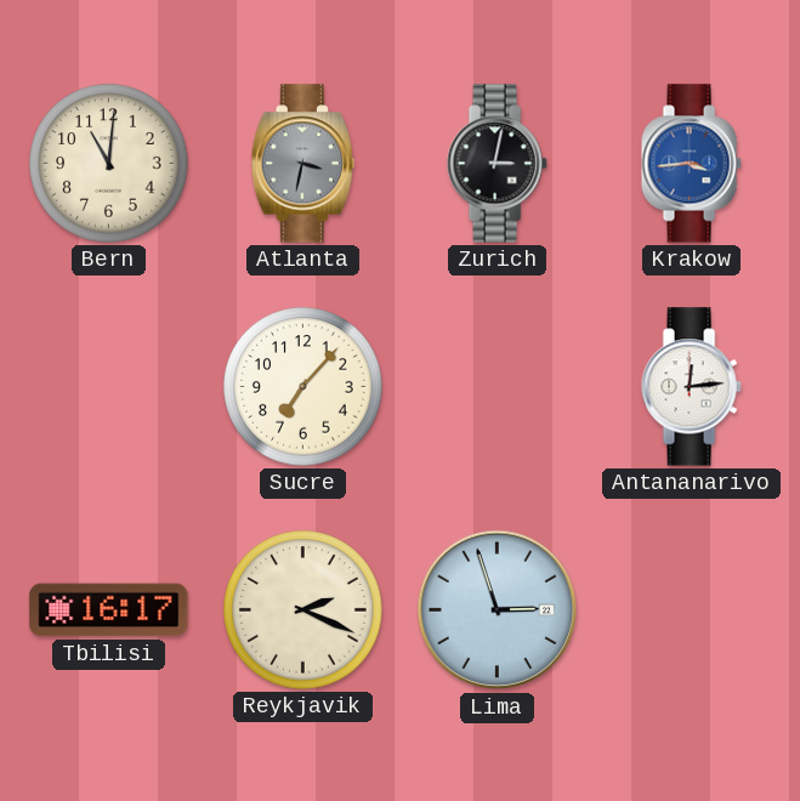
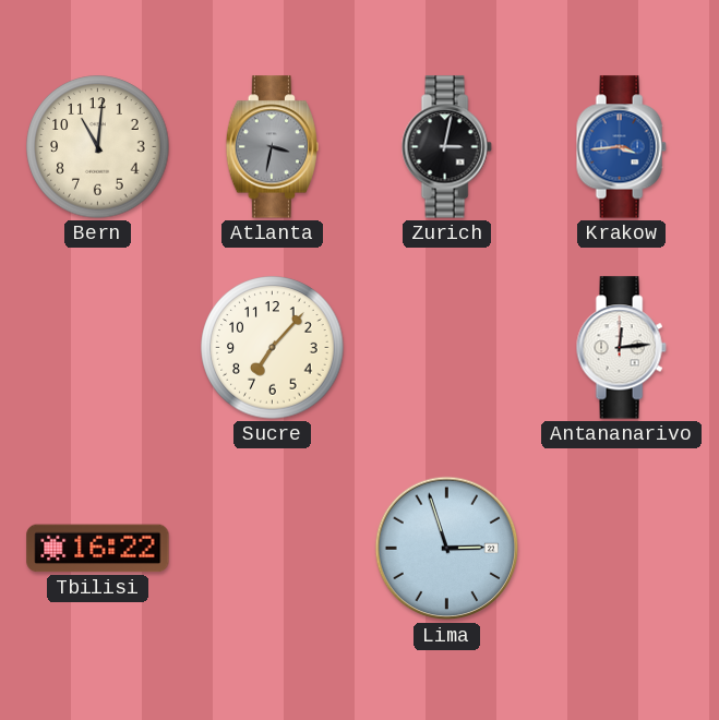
Tbilisi: 16:17 -> 16:22 (98, 549)
Reykjavik: 2:19 -> none (303, 610)
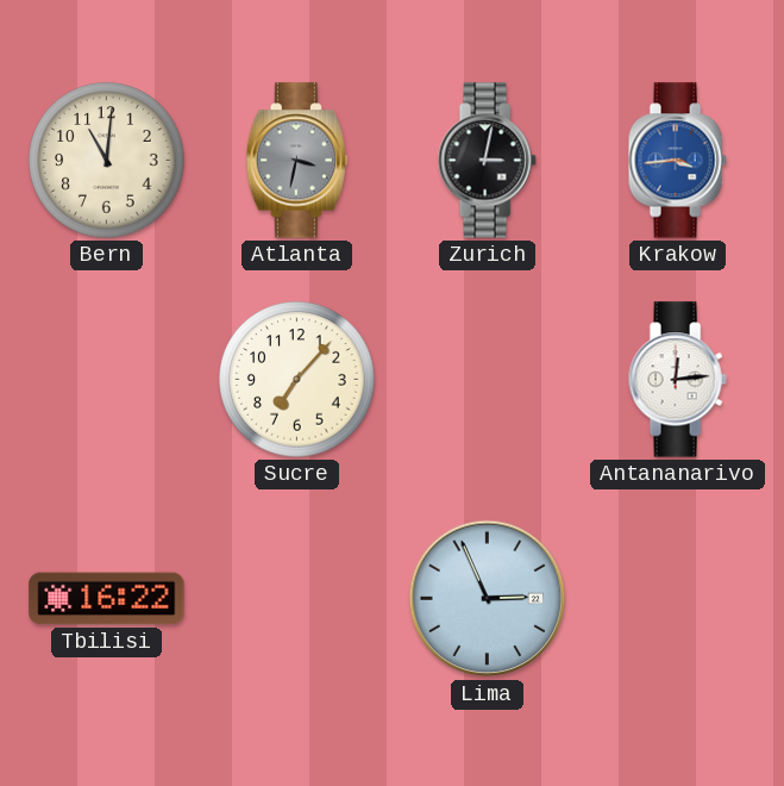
Lima: 2:57 -> 2:56 (488, 599)
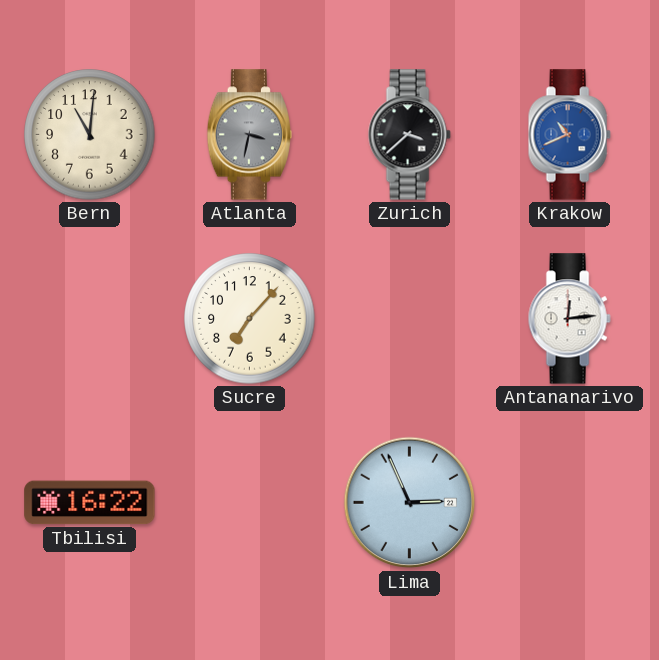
Zurich: 3:02 -> 3:38 (409, 135)
Krakow: 3:44 -> 10:41 (569, 135)
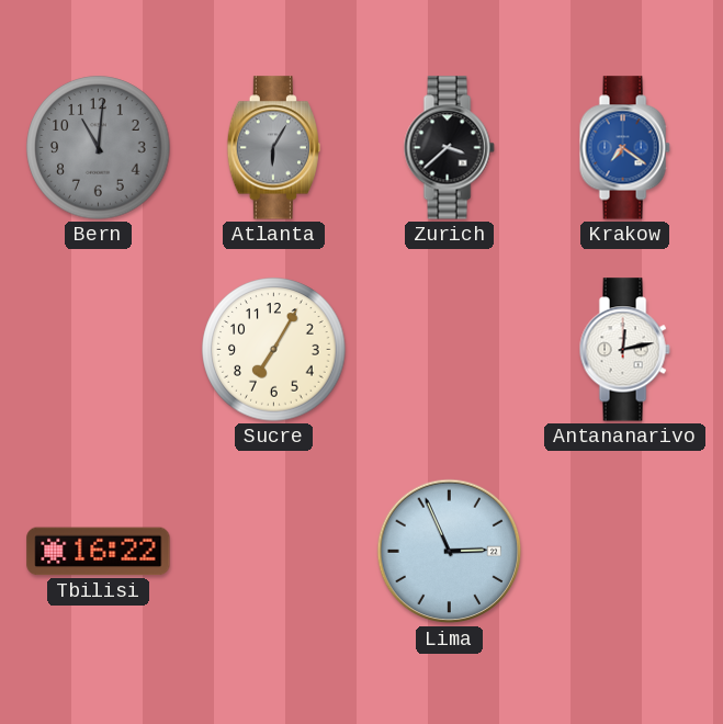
Bern dial: cream -> grey (99, 148)
Atlanta: 3:32 -> 6:05 (273, 148)
Krakow: 10:41 -> 7:21 (624, 148)
Sucre: 7:07 -> 7:05 (274, 350)
Antananarivo: 12:14 -> 12:13 (624, 350)
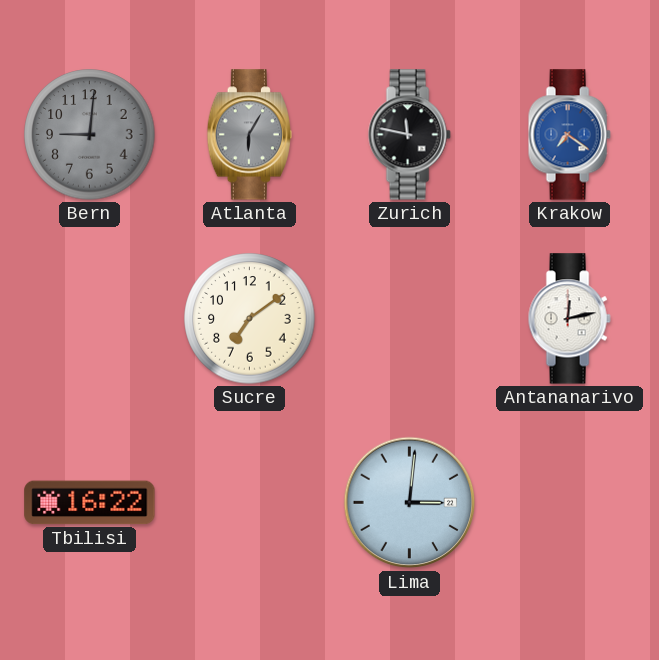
Bern: 11:01 -> 9:01 (90, 135)
Zurich: 3:38 -> 11:47 (409, 135)
Sucre: 7:05 -> 7:09 (250, 319)
Lima: 2:56 -> 3:01 (410, 503)
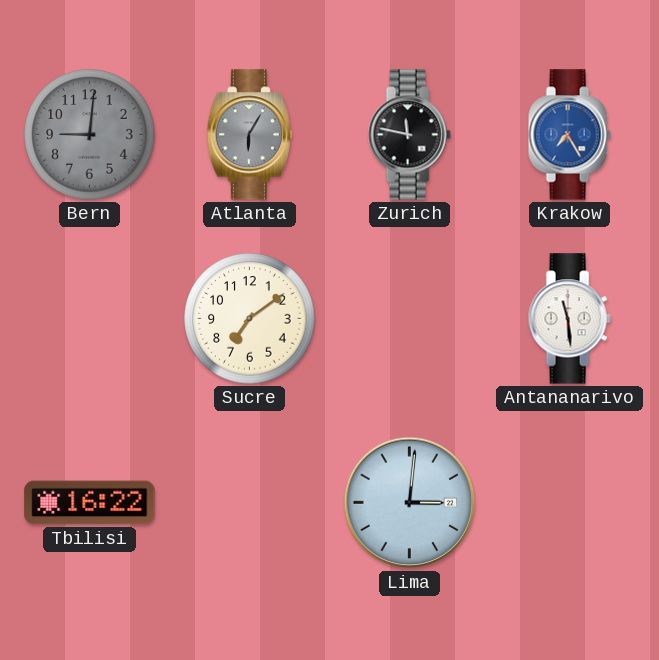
Krakow: 7:21 -> 7:25 (569, 135)
Antananarivo: 12:13 -> 11:29 (569, 319)
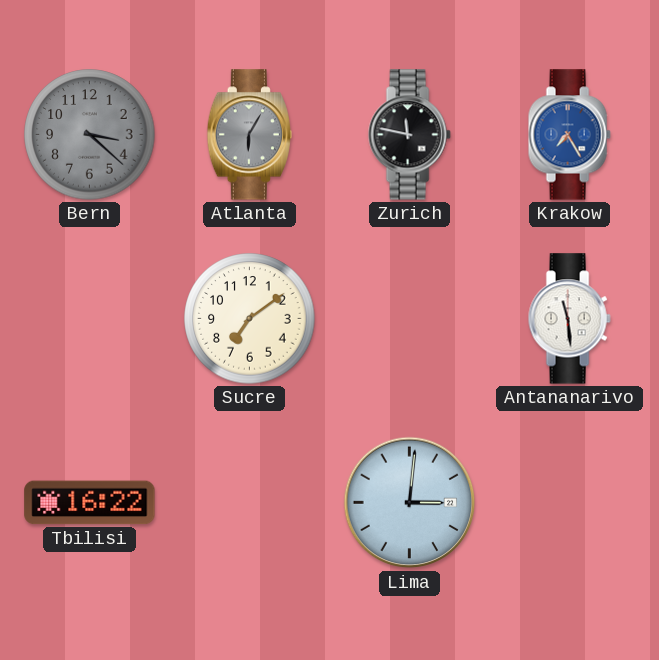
Bern: 9:01 -> 3:22 (90, 135)
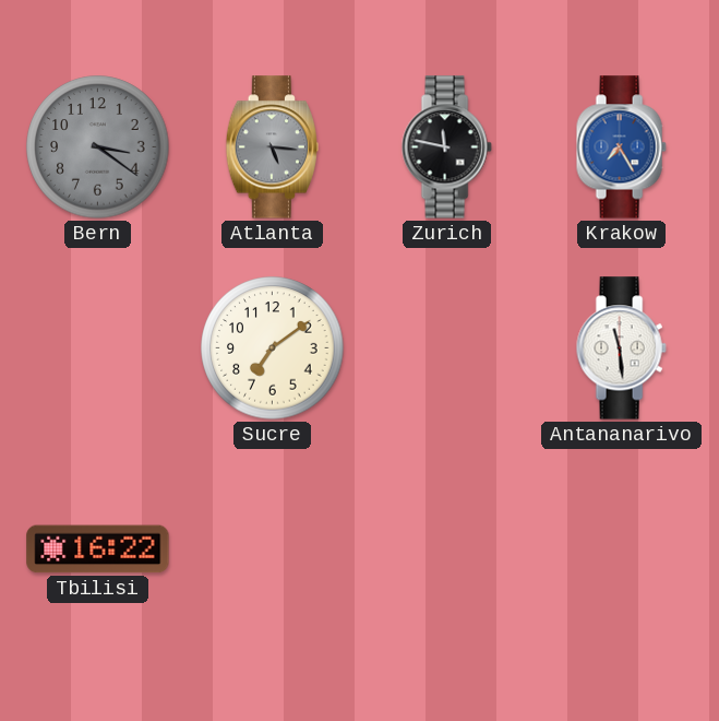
Bern: 3:22 -> 3:21 (98, 147)
Atlanta: 6:05 -> 5:16 (272, 147)
Lima: 3:01 -> none (410, 503)
